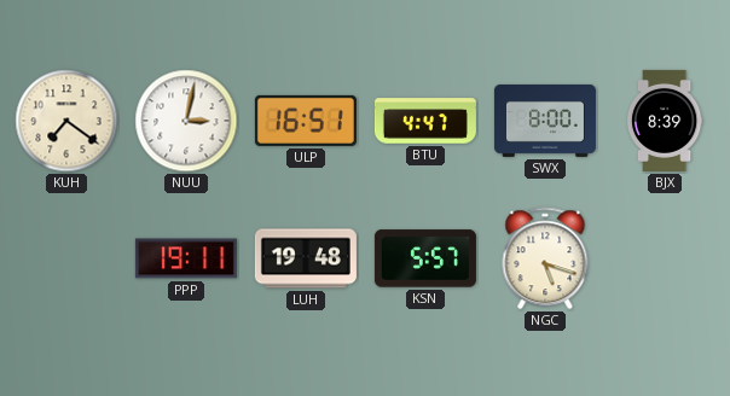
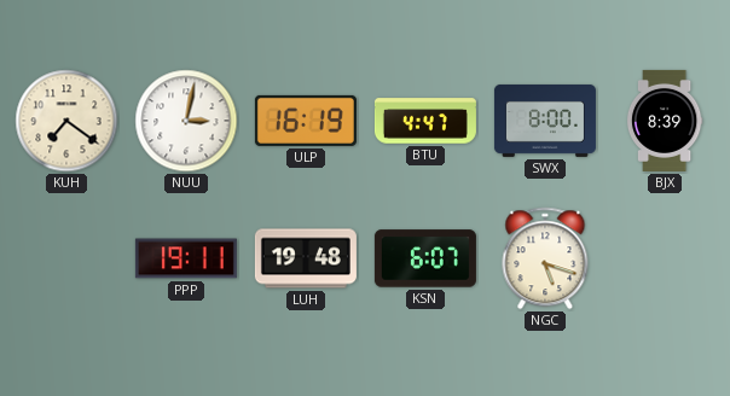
ULP: 16:51 -> 16:19 (306, 121)
KSN: 5:57 -> 6:07 (425, 258)
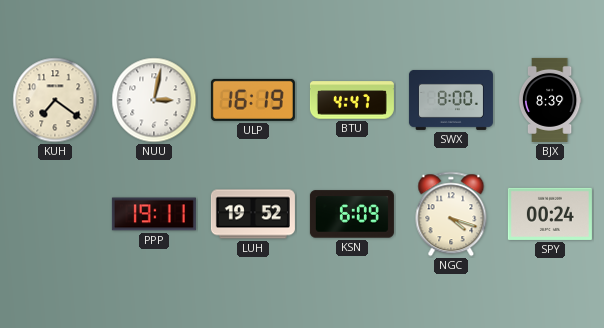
LUH: 19:48 -> 19:52 (253, 214)
KSN: 6:07 -> 6:09 (352, 214)
NGC: 5:18 -> 4:18 (451, 214)
SPY: none -> 00:24 (550, 214)
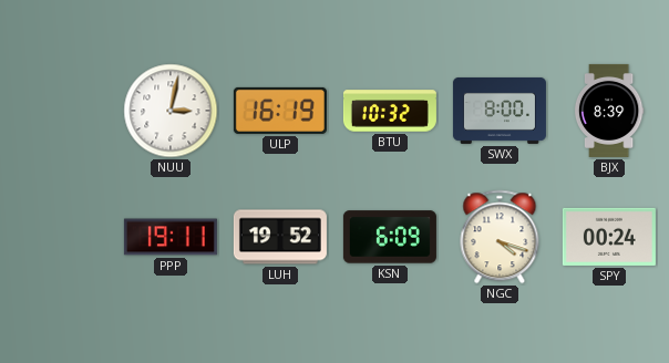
KUH: 7:21 -> none (55, 100)
BTU: 4:47 -> 10:32 (390, 111)
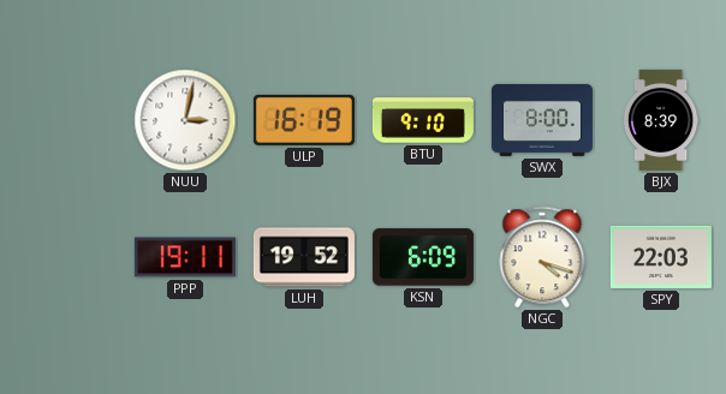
BTU: 10:32 -> 9:10 (423, 120)
SPY: 00:24 -> 22:03 (661, 257)
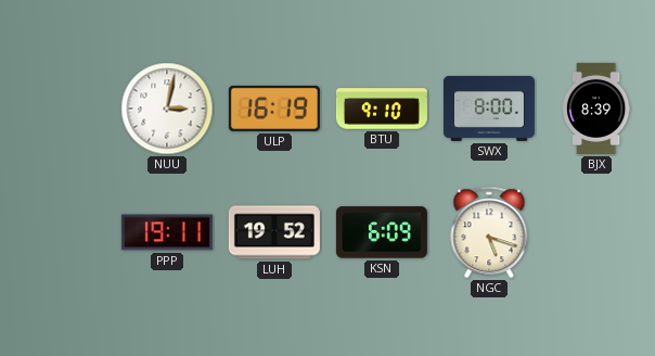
NGC: 4:18 -> 5:18 (489, 232)
SPY: 22:03 -> none (661, 257)
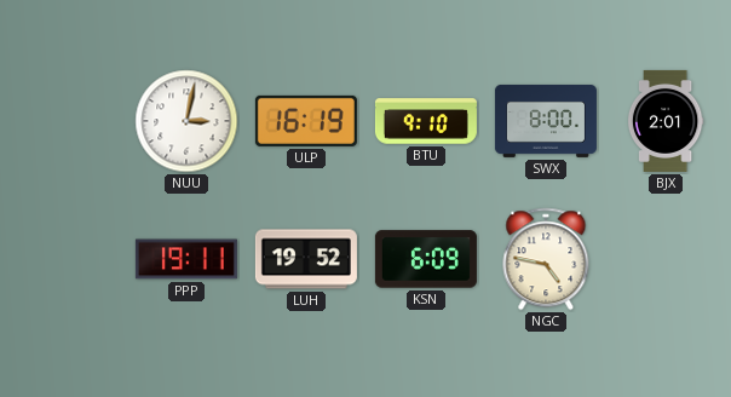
BJX: 8:39 -> 2:01 (666, 121)
NGC: 5:18 -> 4:47 (546, 259)
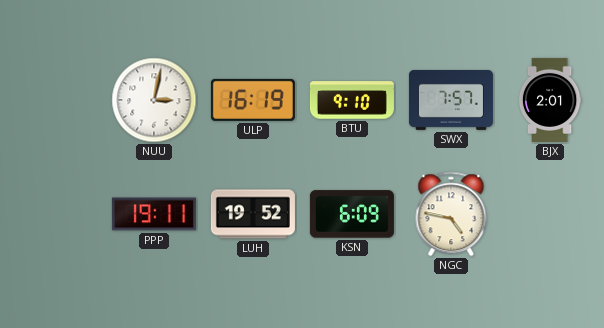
SWX: 8:00 -> 7:57 (451, 100)
